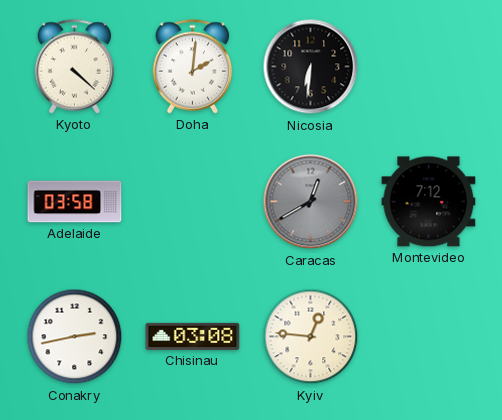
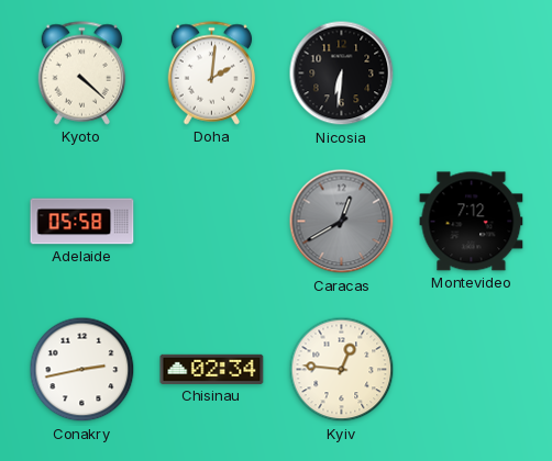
Adelaide: 03:58 -> 05:58 (82, 222)
Chisinau: 03:08 -> 02:34 (212, 369)
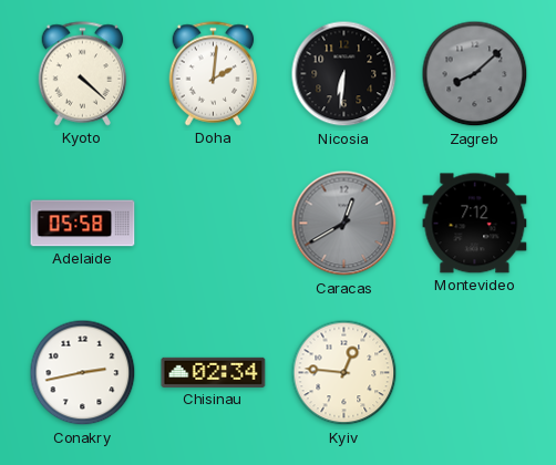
Zagreb: none -> 8:08 (475, 74)
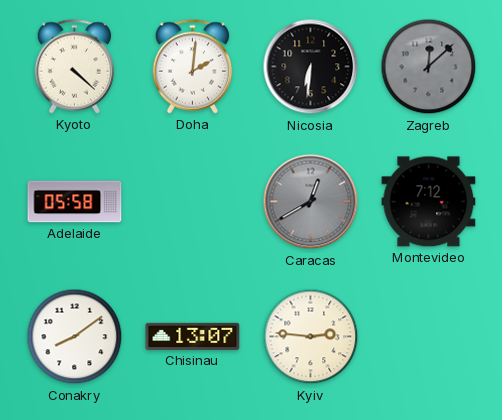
Zagreb: 8:08 -> 12:08 (429, 67)
Conakry: 2:43 -> 8:09 (75, 337)
Chisinau: 02:34 -> 13:07 (193, 336)
Kyiv: 12:46 -> 2:46 (311, 337)
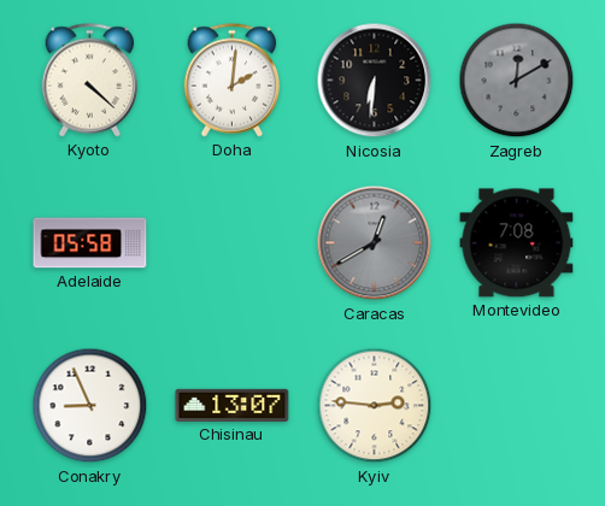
Zagreb: 12:08 -> 12:10 (517, 81)
Montevideo: 7:12 -> 7:08 (517, 243)
Conakry: 8:09 -> 8:56 (90, 406)
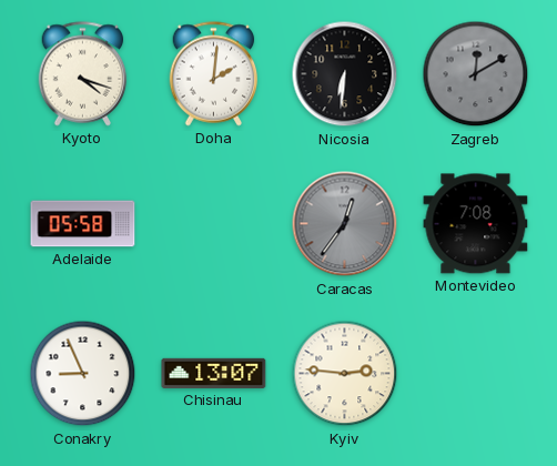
Kyoto: 4:22 -> 4:18 (83, 74)
Caracas: 12:40 -> 12:36 (345, 224)
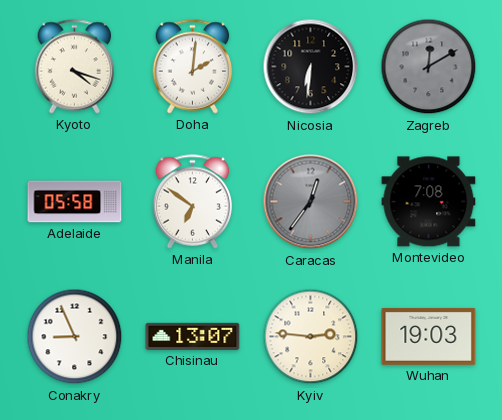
Manila: none -> 6:51 (193, 202)
Wuhan: none -> 19:03 (429, 336)
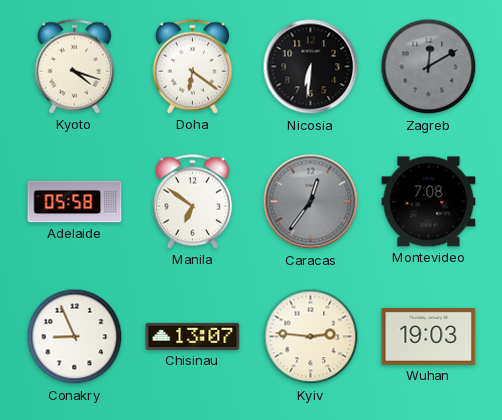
Doha: 2:01 -> 6:21 (193, 67)
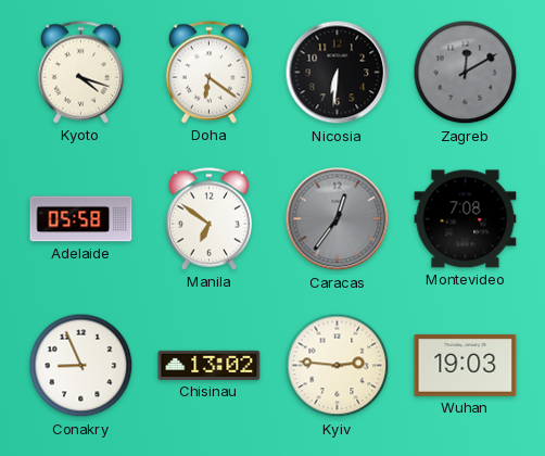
Chisinau: 13:07 -> 13:02 (210, 365)
